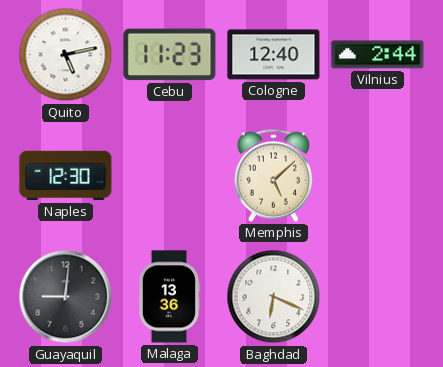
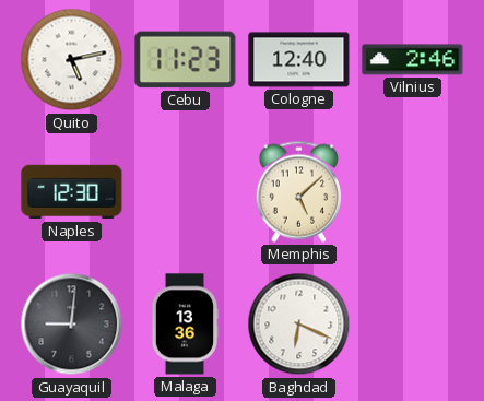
Vilnius: 2:44 -> 2:46 (413, 60)
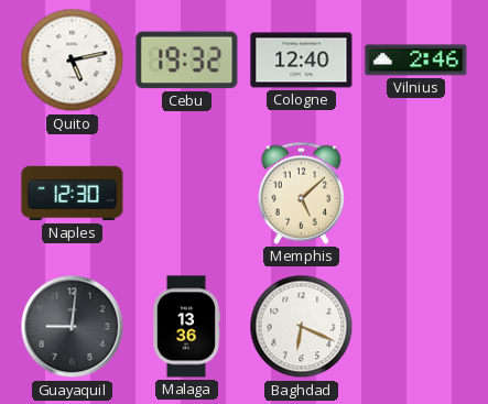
Cebu: 11:23 -> 19:32 (187, 61)
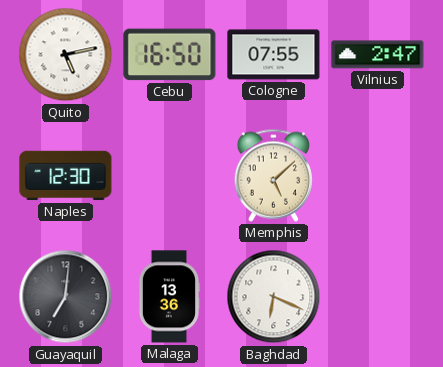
Cebu: 19:32 -> 16:50 (170, 55)
Cologne: 12:40 -> 07:55 (274, 55)
Vilnius: 2:46 -> 2:47 (378, 55)
Guayaquil: 9:01 -> 7:01 (66, 297)
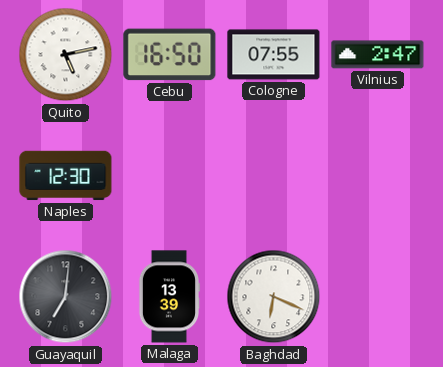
Memphis: 5:08 -> none (273, 175)
Malaga: 13:36 -> 13:39 (169, 297)
